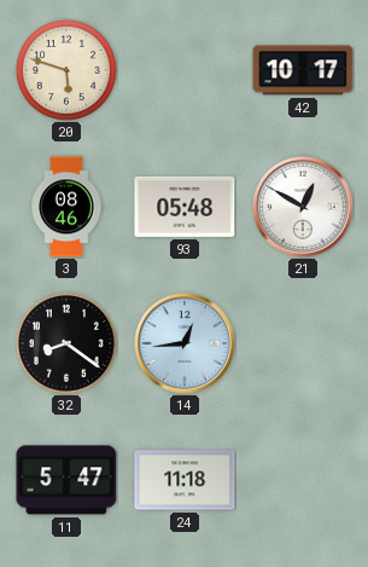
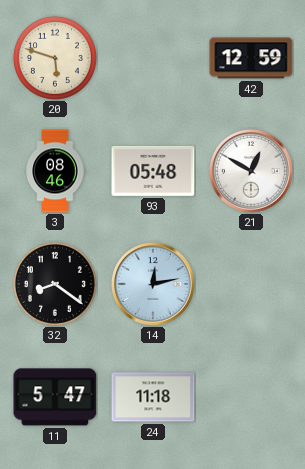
42: 10:17 -> 12:59 (251, 58)
14: 12:44 -> 12:13 (154, 285)
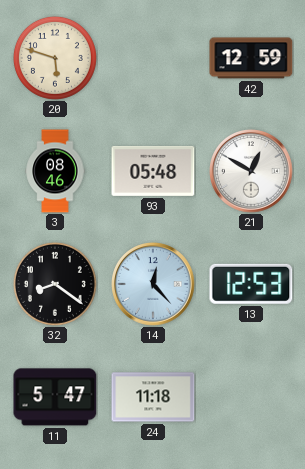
14: 12:13 -> 12:23 (154, 285)
13: none -> 12:53 (251, 284)
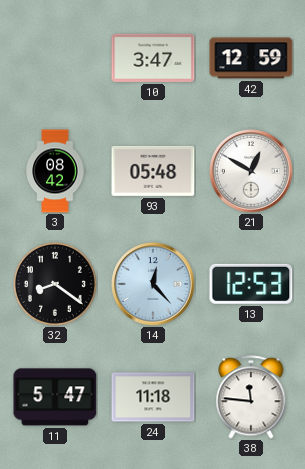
20: 5:48 -> none (55, 58)
10: none -> 3:47 (153, 58)
3: 08:46 -> 08:42 (55, 171)
38: none -> 11:46 (251, 397)
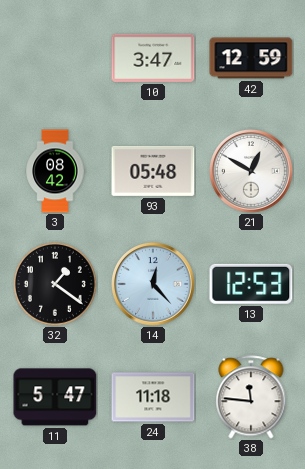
32: 8:21 -> 1:21 (55, 284)
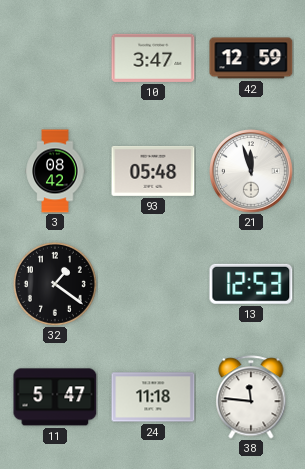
21: 12:50 -> 11:57 (252, 172)
14: 12:23 -> none (154, 285)
